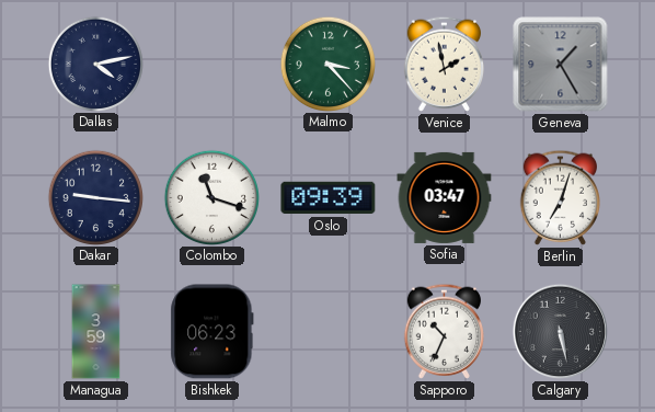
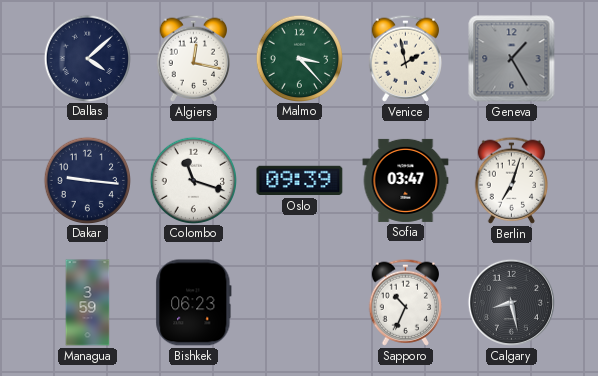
Dallas: 4:13 -> 4:08 (87, 58)
Algiers: none -> 12:17 (193, 58)
Calgary: 5:28 -> 8:28 (511, 302)
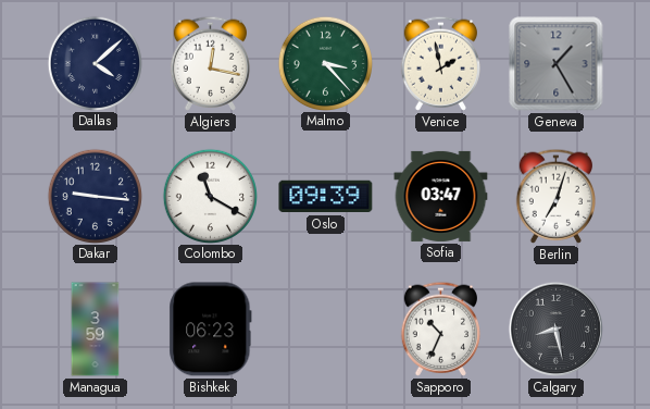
Colombo: 11:18 -> 11:20 (210, 196)
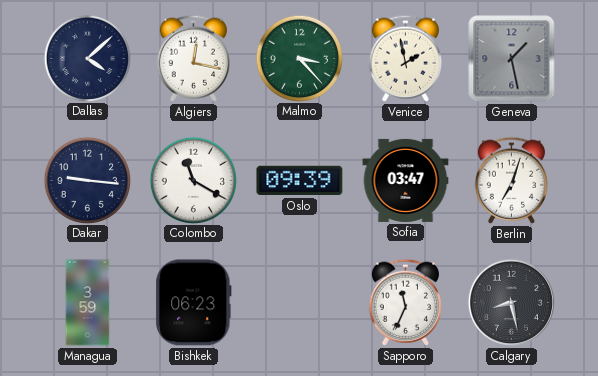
Geneva: 1:25 -> 1:28 (512, 59)
Sapporo: 10:34 -> 11:34 (405, 302)
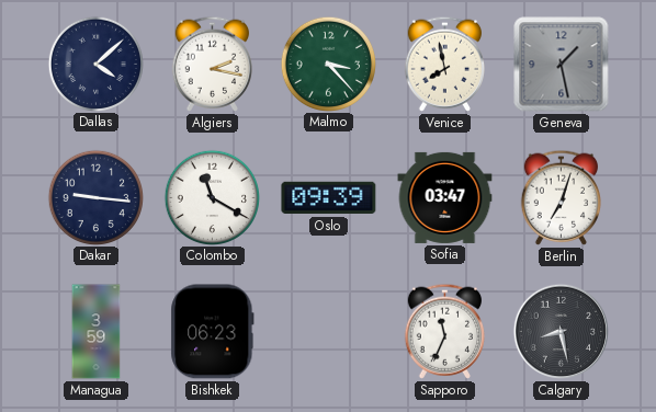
Algiers: 12:17 -> 2:17 (212, 64)
Venice: 1:58 -> 7:58 (444, 64)
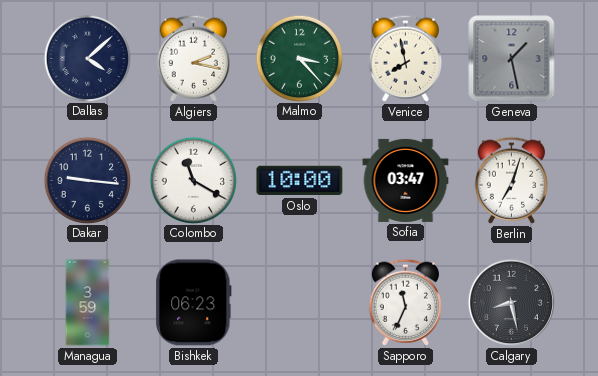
Oslo: 09:39 -> 10:00 (300, 181)
